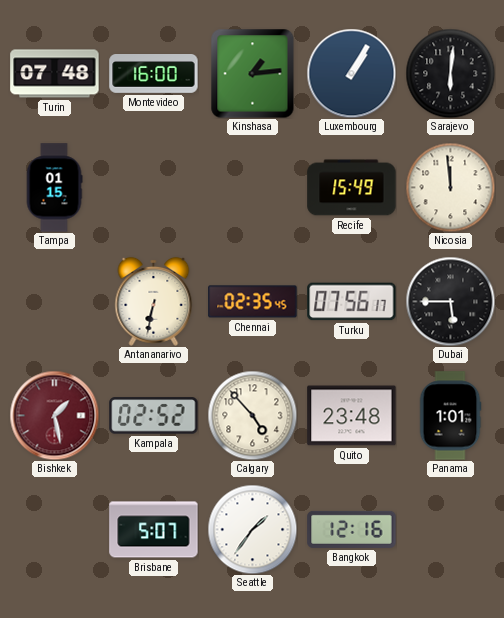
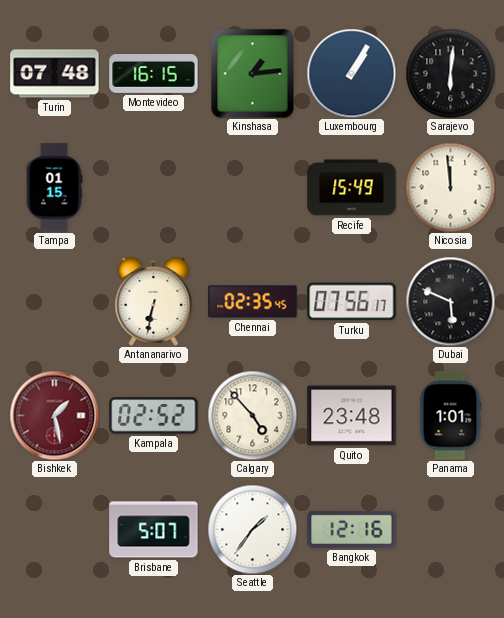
Montevideo: 16:00 -> 16:15 (154, 74)
Dubai: 5:45 -> 5:49 (450, 301)
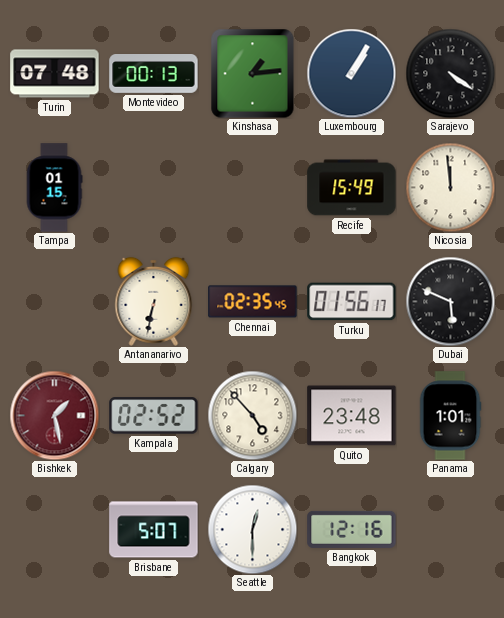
Montevideo: 16:15 -> 00:13 (154, 74)
Sarajevo: 6:01 -> 4:21 (450, 73)
Turku: 07:56 -> 01:56 (352, 302)
Seattle: 1:36 -> 12:30 (252, 529)
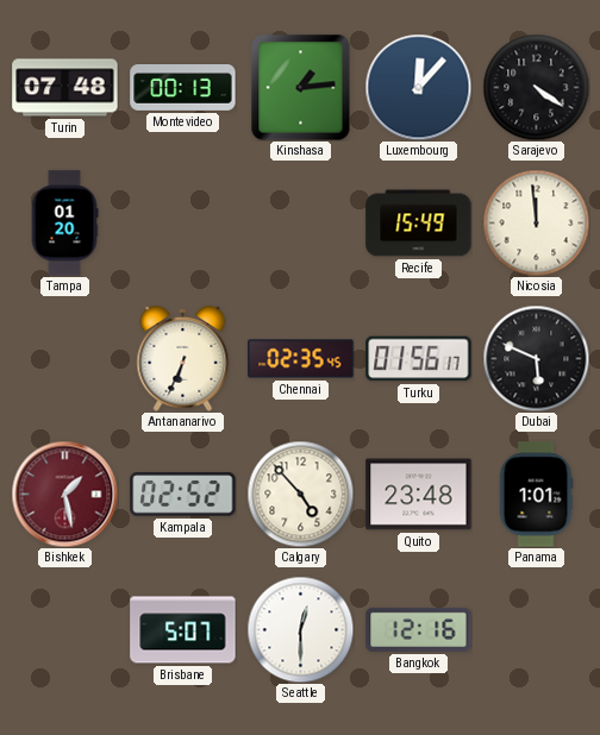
Luxembourg: 1:05 -> 12:07 (418, 87)
Tampa: 01:15 -> 01:20 (64, 224)
Antananarivo: 6:32 -> 6:34 (183, 358)
